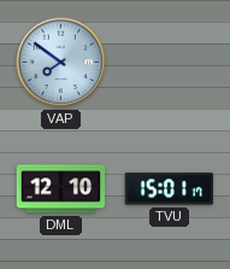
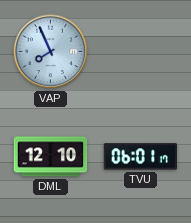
VAP: 7:51 -> 7:56 (51, 52)
TVU: 15:01 -> 06:01 (140, 157)
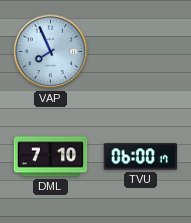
DML: 12:10 -> 7:10 (51, 157)
TVU: 06:01 -> 06:00 (140, 157)
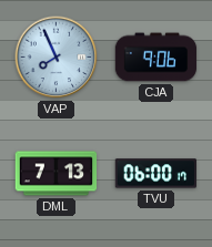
CJA: none -> 9:06 (157, 58)
DML: 7:10 -> 7:13 (57, 174)
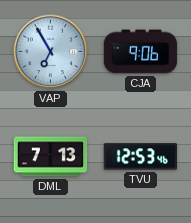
VAP: 7:56 -> 6:55 (51, 52)
TVU: 06:00 -> 12:53 (140, 157)
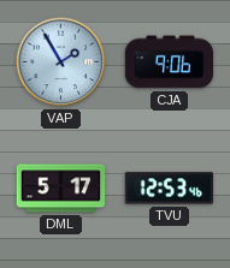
VAP: 6:55 -> 1:55 (61, 62)
DML: 7:13 -> 5:17 (61, 189)
